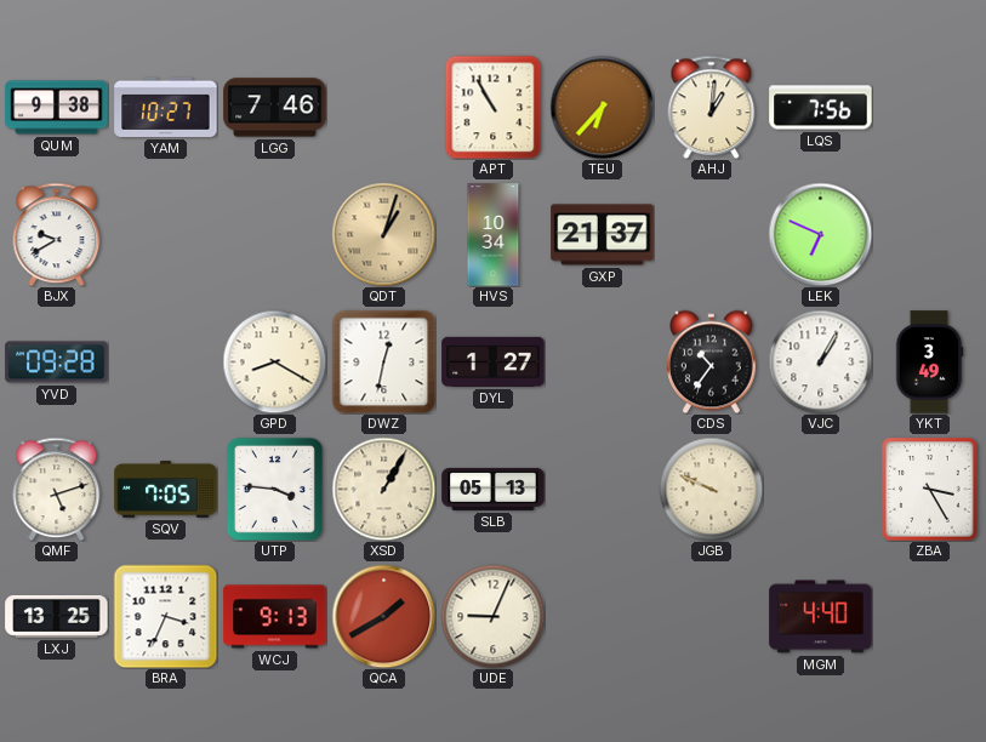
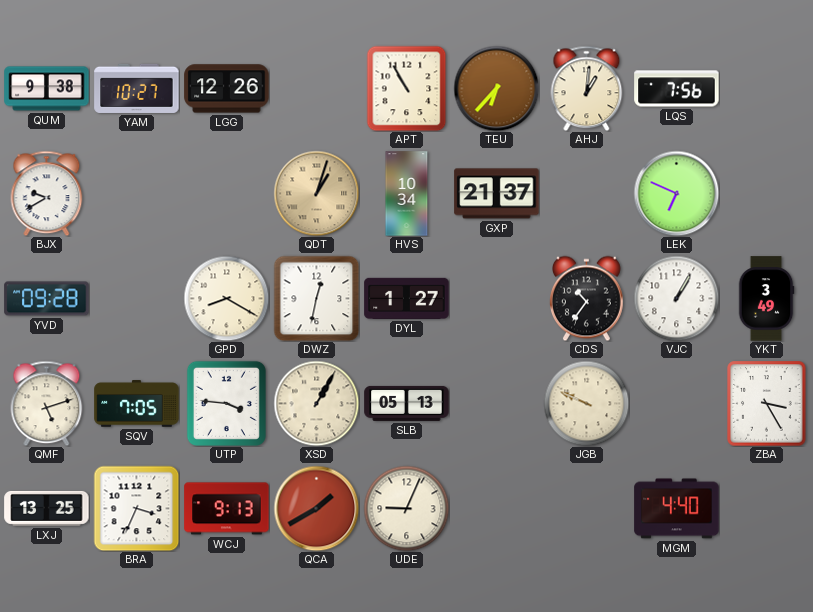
LGG: 7:46 -> 12:26 (227, 89)
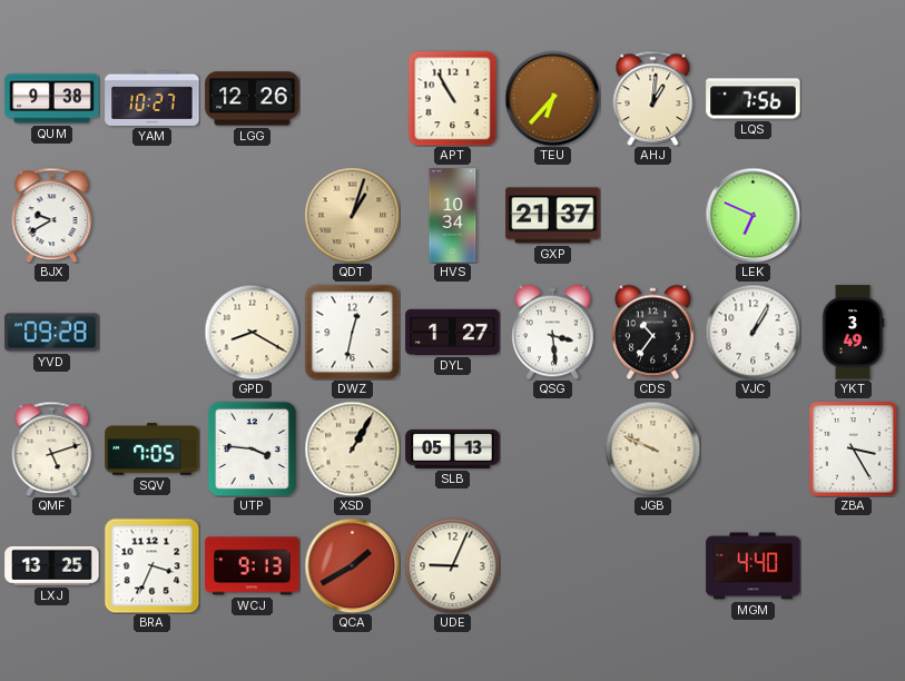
QSG: none -> 3:29 (553, 332)
